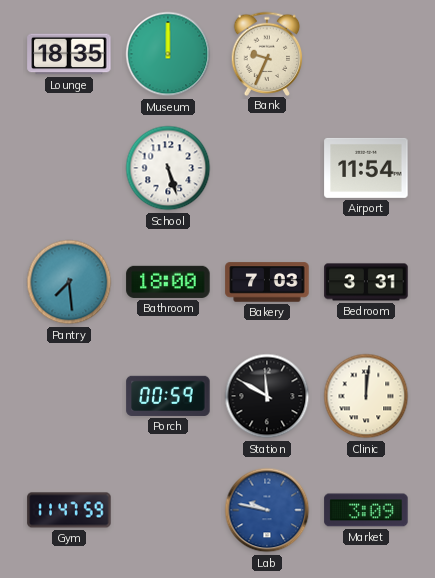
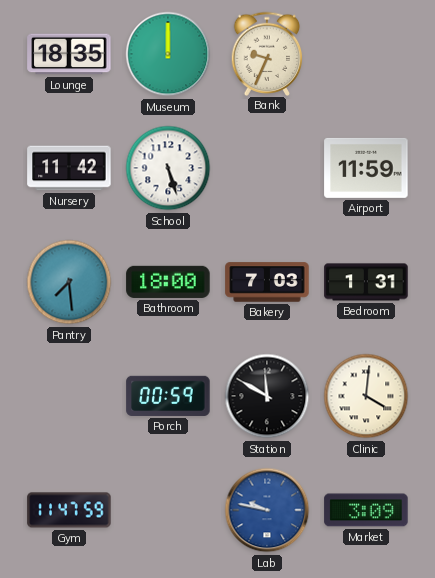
Nursery: none -> 11:42 (69, 168)
Airport: 11:54 -> 11:59 (366, 168)
Bedroom: 3:31 -> 1:31 (366, 282)
Clinic: 12:01 -> 4:01 (366, 396)
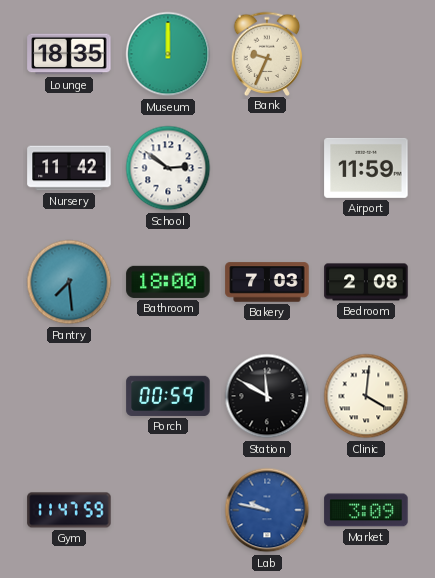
School: 5:27 -> 2:51 (168, 168)
Bedroom: 1:31 -> 2:08 (366, 282)
